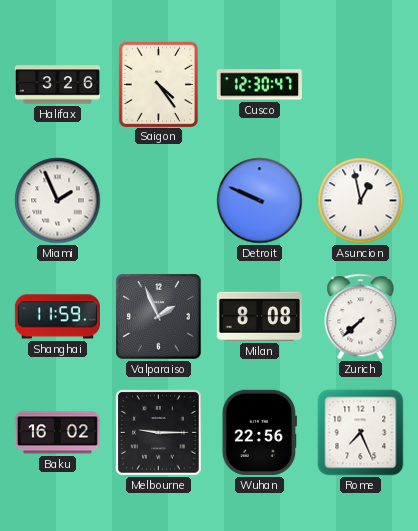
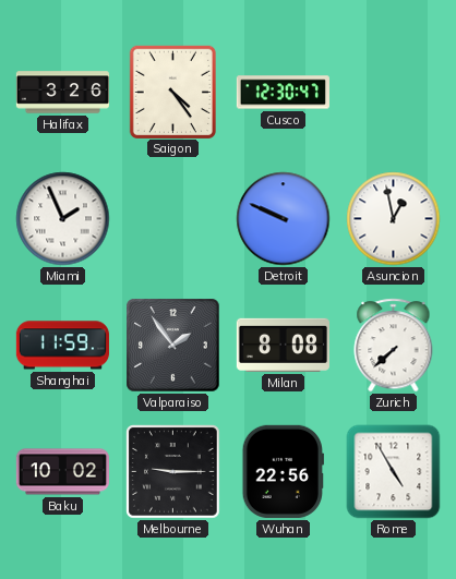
Valparaiso: 1:56 -> 1:54 (173, 346)
Baku: 16:02 -> 10:02 (62, 472)
Rome: 7:26 -> 4:55 (394, 472)
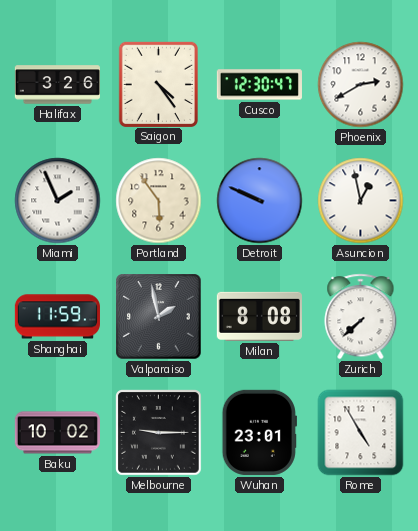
Phoenix: none -> 2:40 (361, 85)
Portland: none -> 5:54 (159, 201)
Valparaiso: 1:54 -> 1:58 (159, 317)
Wuhan: 22:56 -> 23:01 (259, 432)
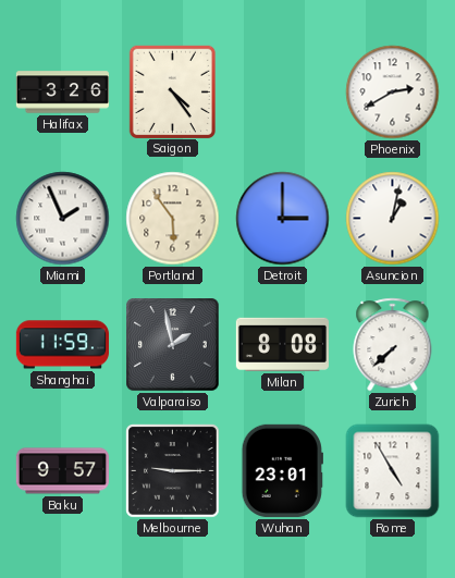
Cusco: 12:30 -> none (259, 85)
Detroit: 9:49 -> 3:00 (283, 219)
Asuncion: 12:58 -> 1:02 (393, 219)
Baku: 10:02 -> 9:57 (62, 471)
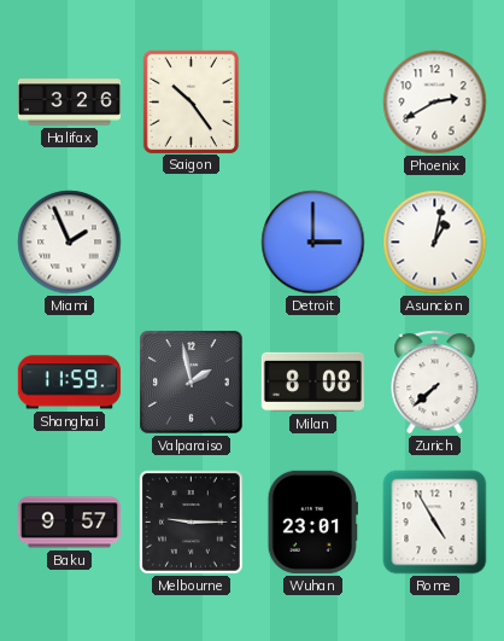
Saigon: 4:24 -> 10:24 (191, 101)
Portland: 5:54 -> none (173, 219)
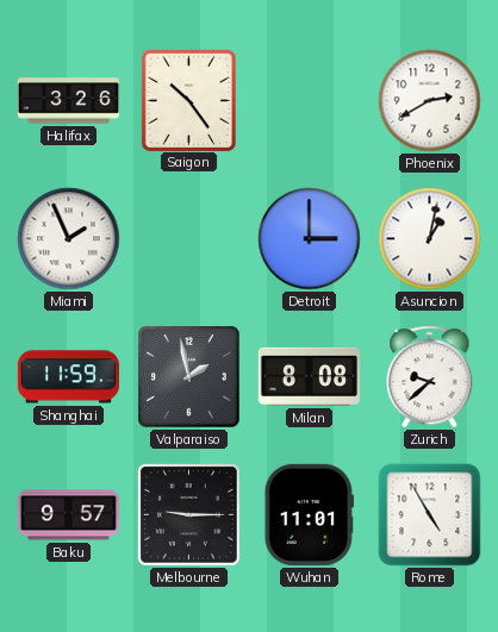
Zurich: 7:38 -> 9:38 (430, 377)
Wuhan: 23:01 -> 11:01 (309, 514)
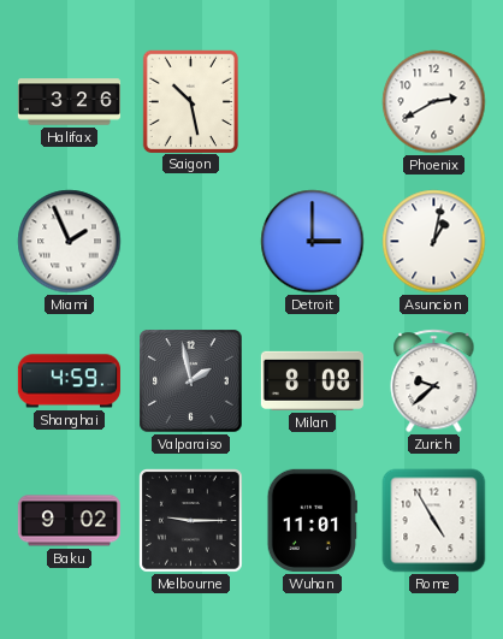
Saigon: 10:24 -> 10:28 (190, 101)
Shanghai: 11:59 -> 4:59 (69, 381)
Baku: 9:57 -> 9:02 (69, 521)
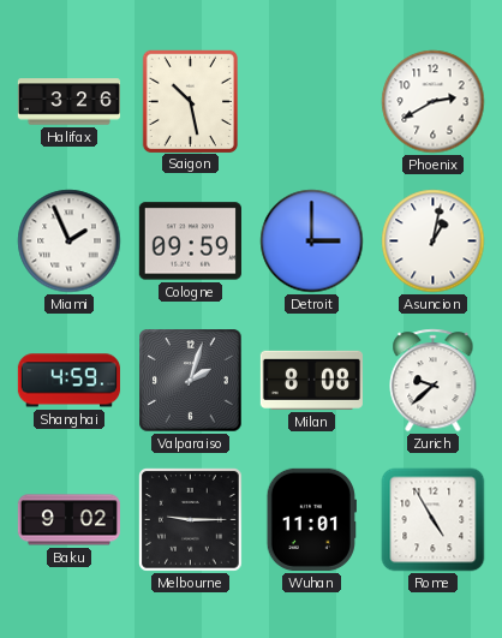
Cologne: none -> 09:59 (190, 242)
Valparaiso: 1:58 -> 2:03 (191, 381)
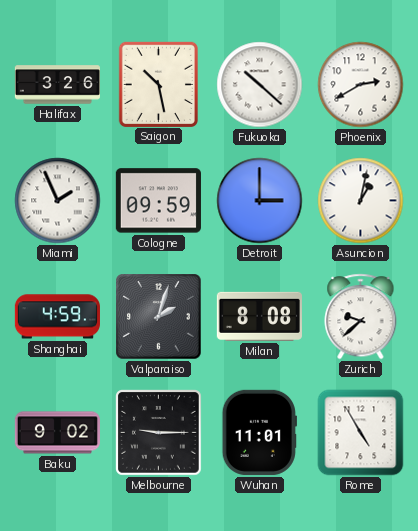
Fukuoka: none -> 10:22 (260, 85)
